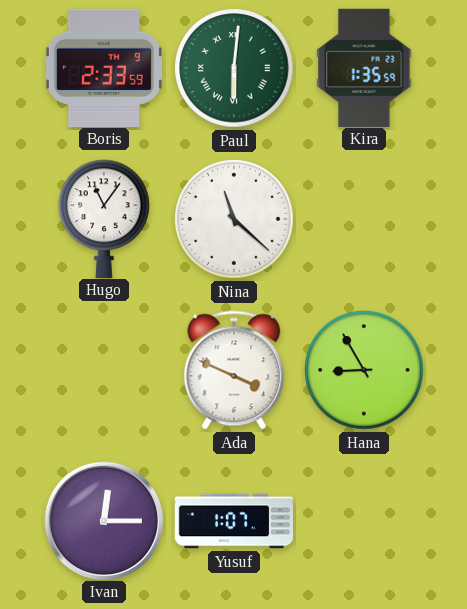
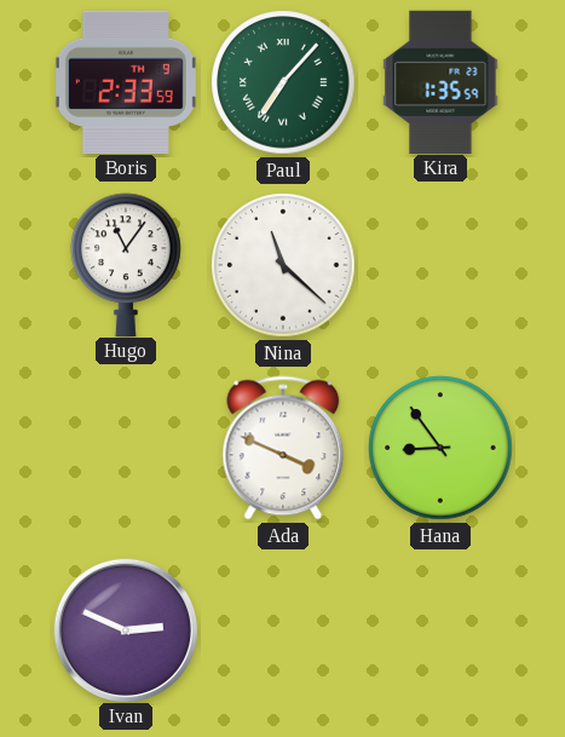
Paul: 6:01 -> 7:07 (283, 82)
Hana: 8:55 -> 8:54 (440, 448)
Ivan: 12:15 -> 2:49 (125, 629)
Yusuf: 1:07 -> none (233, 521)
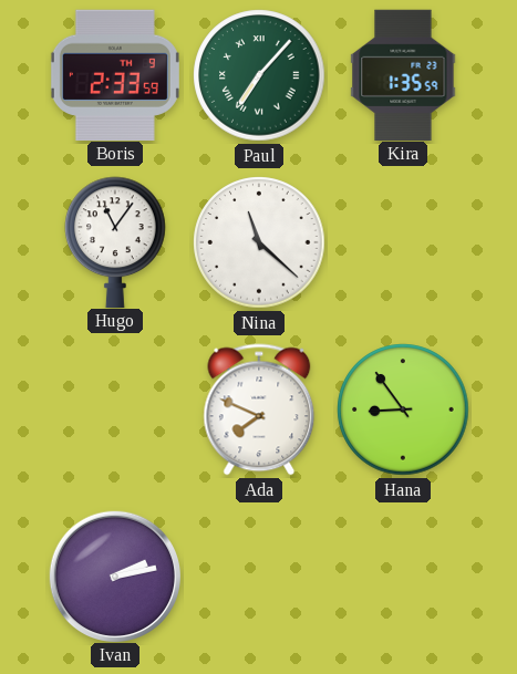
Ada: 3:49 -> 7:49 (259, 409)
Ivan: 2:49 -> 2:13 (114, 576)
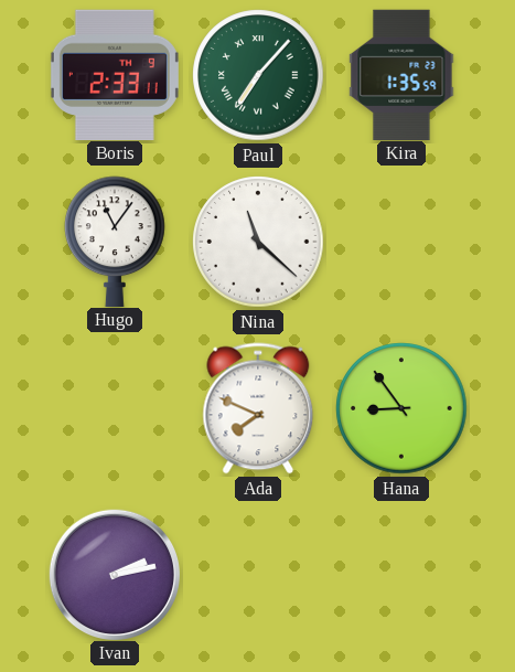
Boris: 2:33:59 -> 2:33:11 (115, 74)
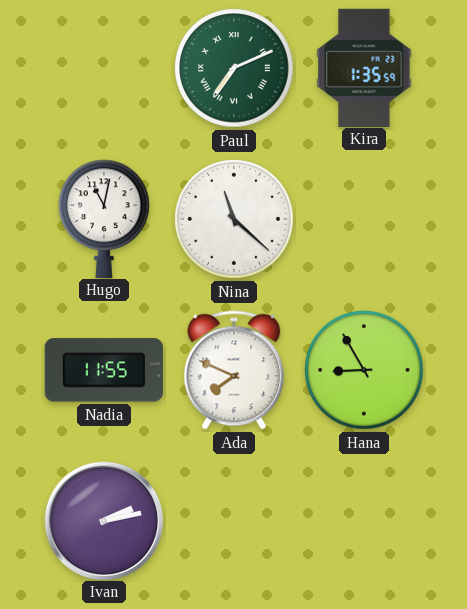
Boris: 2:33 -> none (115, 74)
Paul: 7:07 -> 7:11 (234, 68)
Hugo: 11:06 -> 11:02 (104, 218)
Nadia: none -> 11:55 (104, 370)
Hana: 8:54 -> 8:55 (364, 370)
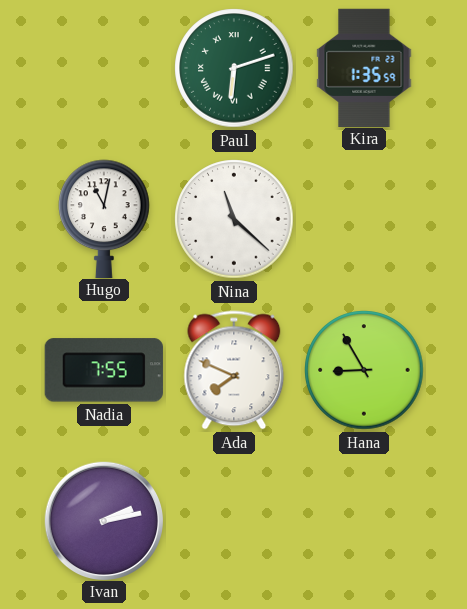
Paul: 7:11 -> 6:12 (234, 68)
Nadia: 11:55 -> 7:55 (104, 370)
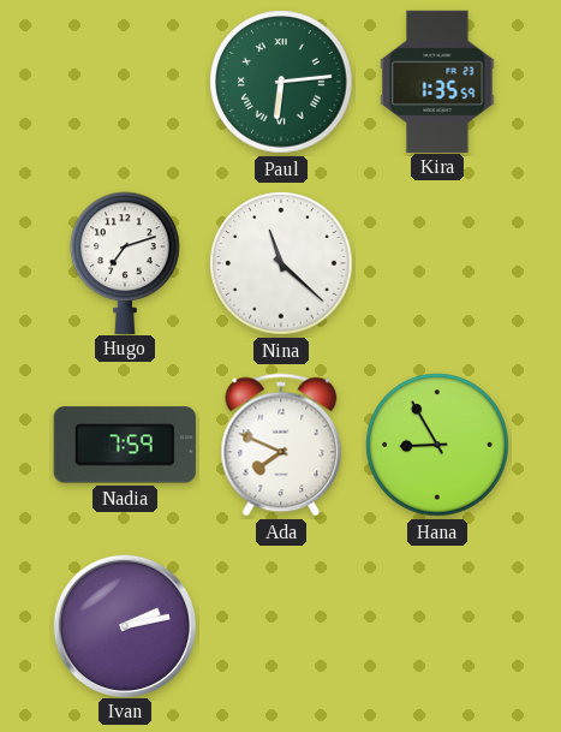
Paul: 6:12 -> 6:14 (281, 82)
Hugo: 11:02 -> 7:12 (125, 262)
Nadia: 7:55 -> 7:59 (125, 445)
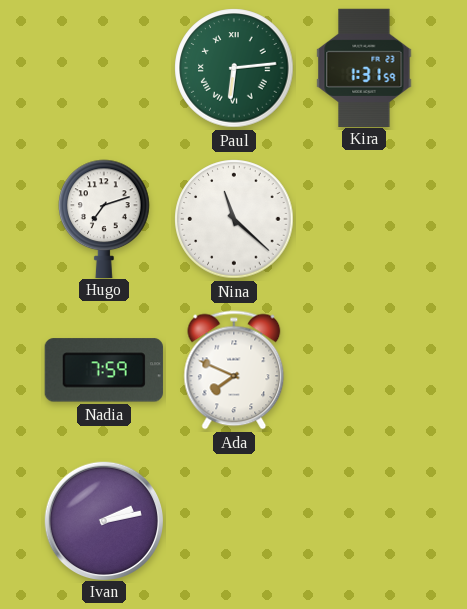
Kira: 1:35 -> 1:31 (364, 67)
Hana: 8:55 -> none (437, 445)
